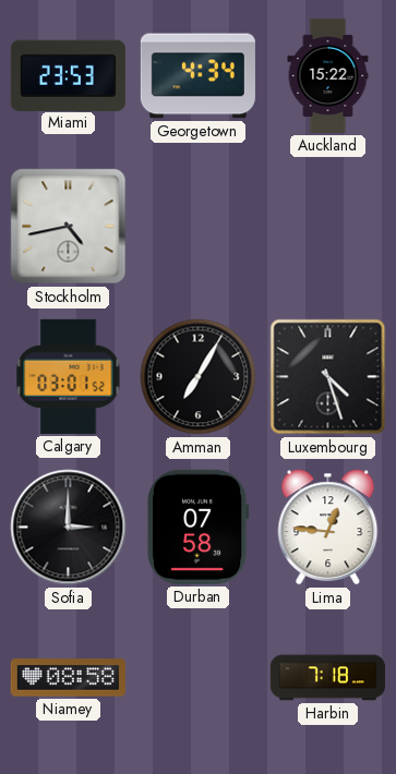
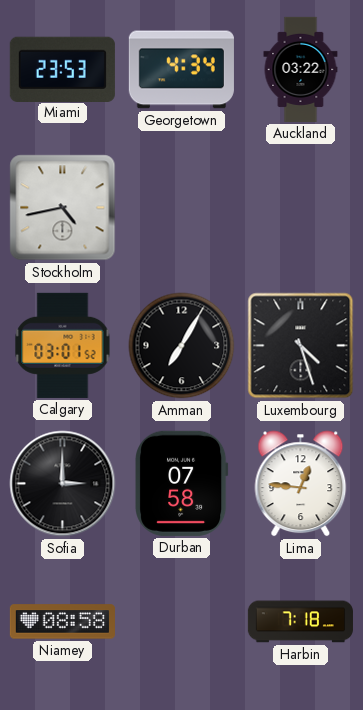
Auckland: 15:22 -> 03:22 (301, 69)
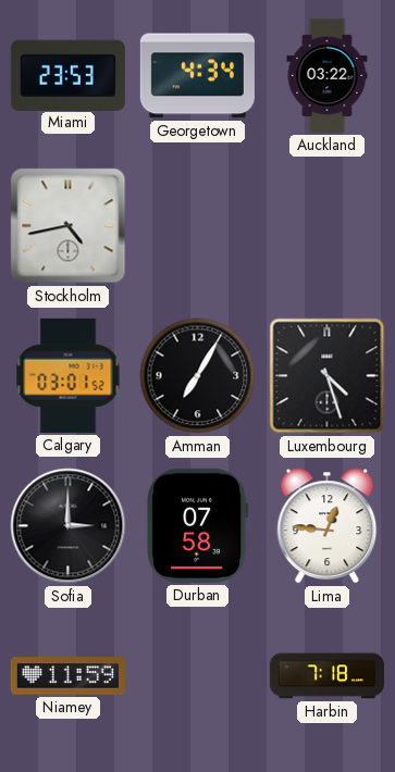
Niamey: 08:58 -> 11:59 (67, 676)
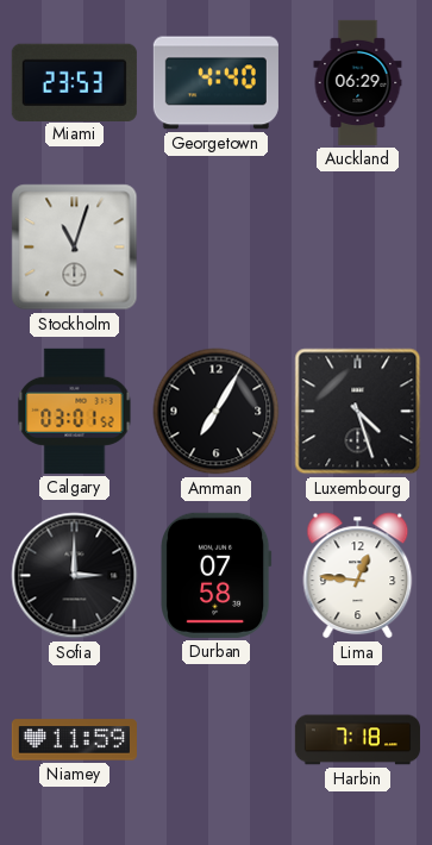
Georgetown: 4:34 -> 4:40 (215, 83)
Auckland: 03:22 -> 06:29 (358, 82)
Stockholm: 4:43 -> 11:03 (75, 248)
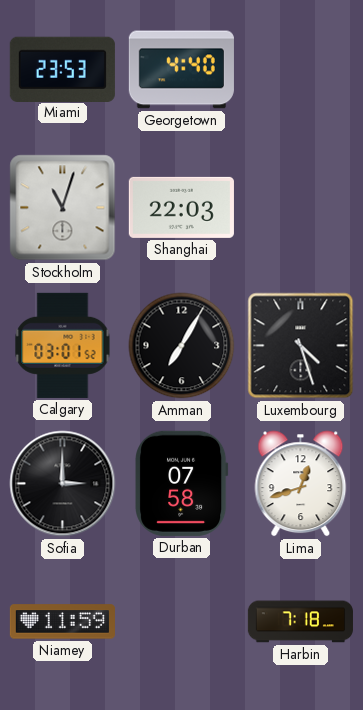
Auckland: 06:29 -> none (358, 82)
Shanghai: none -> 22:03 (181, 207)
Lima: 12:46 -> 12:42 (301, 484)
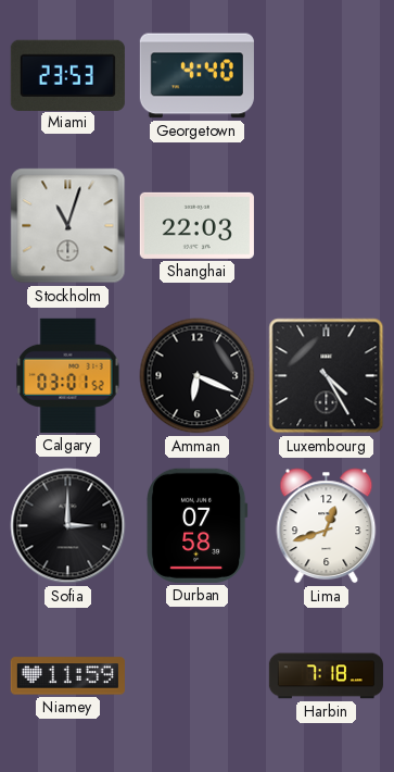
Amman: 7:05 -> 6:19 (198, 376)
Luxembourg: 4:27 -> 4:25 (327, 376)
